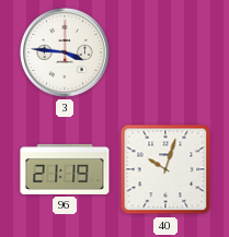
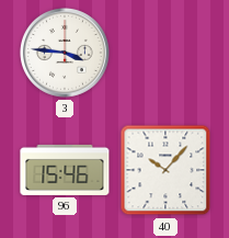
96: 21:19 -> 15:46 (65, 170)
40: 10:03 -> 10:07 (165, 170)
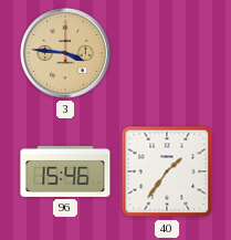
3 dial: white -> champagne (65, 53)
40: 10:07 -> 1:36 (167, 171)
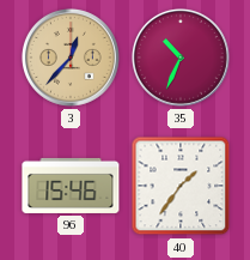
3: 3:46 -> 12:37 (71, 58)
35: none -> 10:34 (181, 58)
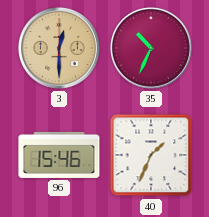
3: 12:37 -> 12:30 (59, 48)
40: 1:36 -> 1:34 (151, 155)
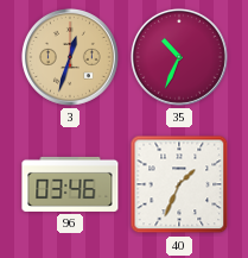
3: 12:30 -> 12:33 (70, 57)
96: 15:46 -> 03:46 (70, 184)
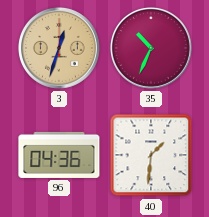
96: 03:46 -> 04:36 (59, 155)
40: 1:34 -> 1:31 (151, 155)
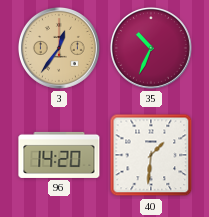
3: 12:33 -> 12:36 (59, 48)
96: 04:36 -> 14:20 (59, 155)
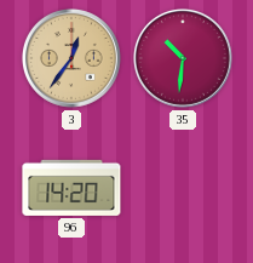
35: 10:34 -> 10:31 (183, 58)
40: 1:31 -> none (151, 155)
